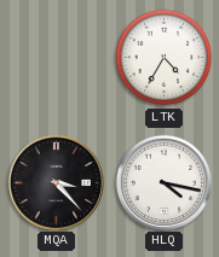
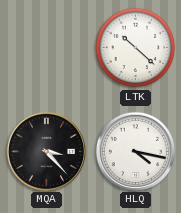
LTK: 4:35 -> 10:22 (136, 48)
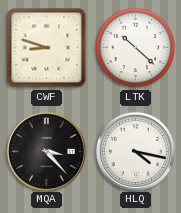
CWF: none -> 8:48 (47, 48)
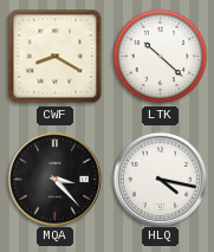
CWF: 8:48 -> 8:20 (56, 57)
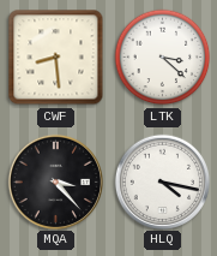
CWF: 8:20 -> 8:29 (56, 58)
LTK: 10:22 -> 3:22 (163, 58)
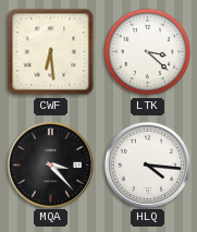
CWF: 8:29 -> 6:29 (51, 52)
HLQ: 4:17 -> 4:16 (147, 164)
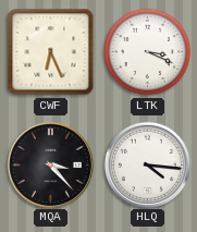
CWF: 6:29 -> 6:26 (51, 52)
LTK: 3:22 -> 3:19 (148, 52)
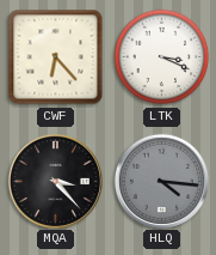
CWF: 6:26 -> 6:23 (56, 57)
HLQ dial: white -> grey (161, 181)
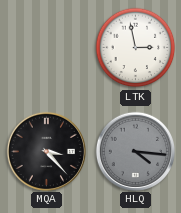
CWF: 6:23 -> none (56, 57)
LTK: 3:19 -> 2:58 (136, 48)
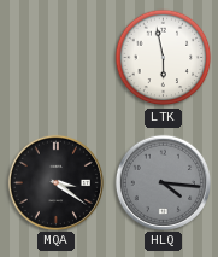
LTK: 2:58 -> 5:58 (164, 58)
MQA: 3:23 -> 3:21 (55, 182)
